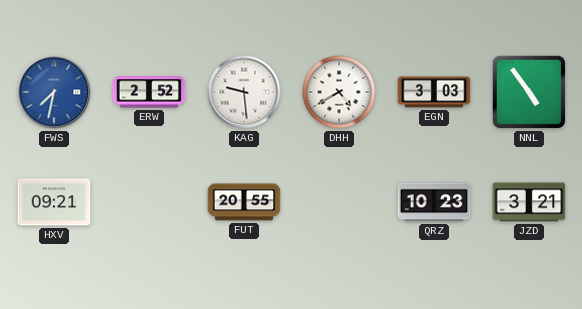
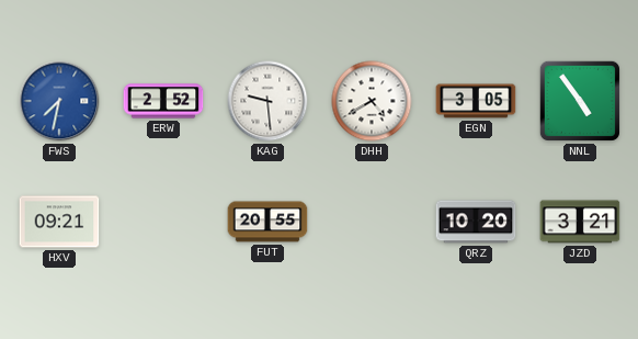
EGN: 3:03 -> 3:05 (476, 101)
QRZ: 10:23 -> 10:20 (476, 222)
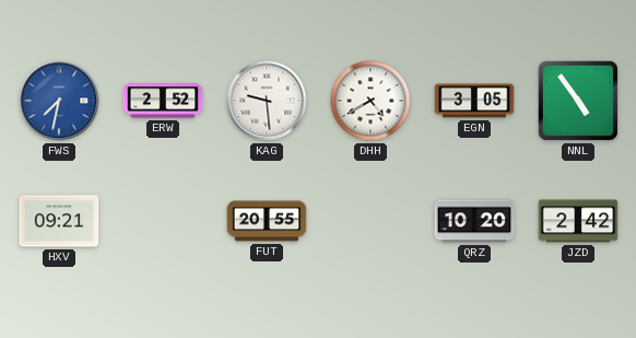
JZD: 3:21 -> 2:42 (578, 221)
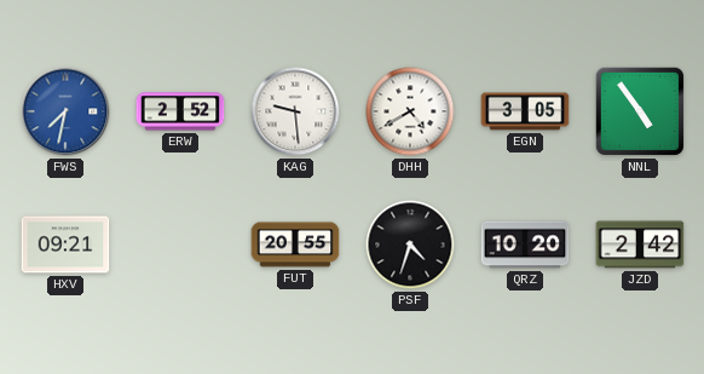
PSF: none -> 4:33 (410, 244)
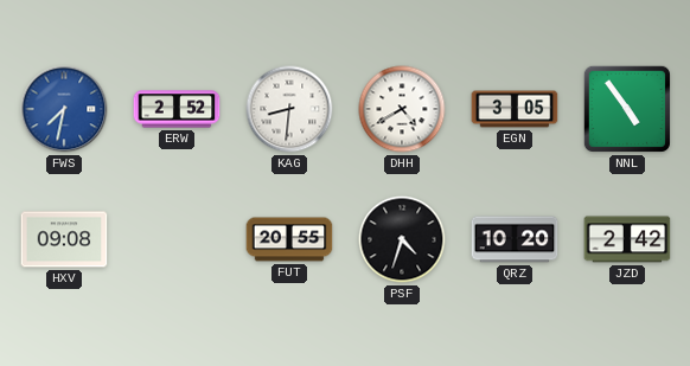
KAG: 9:29 -> 8:31 (289, 109)
HXV: 09:21 -> 09:08 (64, 239)
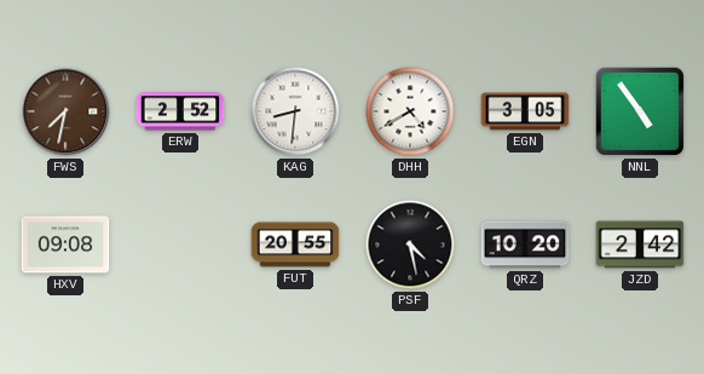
FWS dial: blue -> brown (65, 111)
PSF: 4:33 -> 4:28 (410, 244)
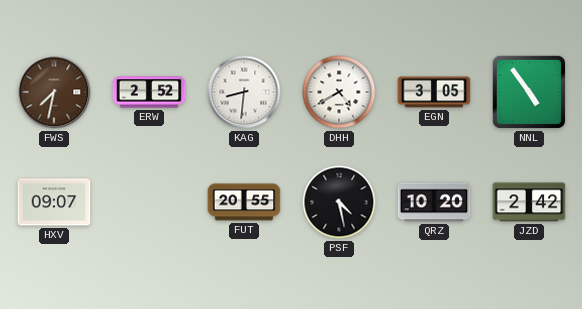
HXV: 09:08 -> 09:07 (54, 202)
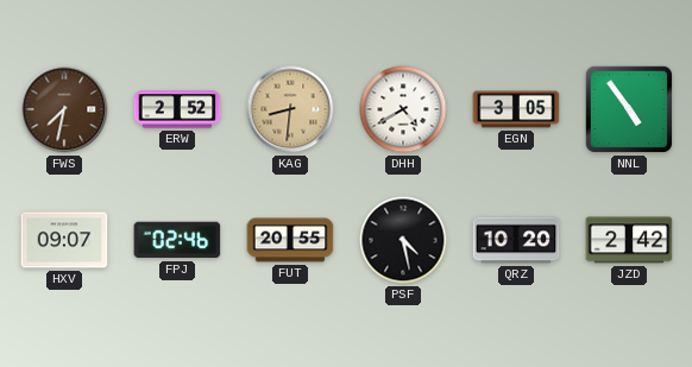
KAG dial: white -> champagne (290, 109)
FPJ: none -> 02:46 (177, 240)
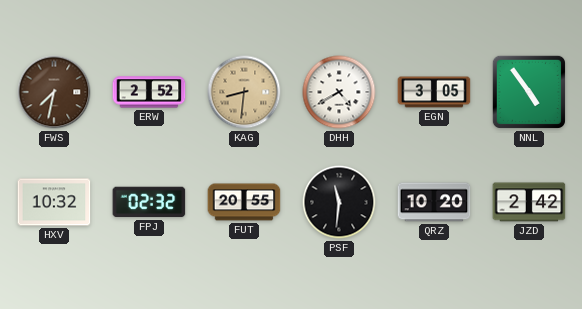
HXV: 09:07 -> 10:32 (54, 202)
FPJ: 02:46 -> 02:32 (149, 202)
PSF: 4:28 -> 11:31 (339, 202)
